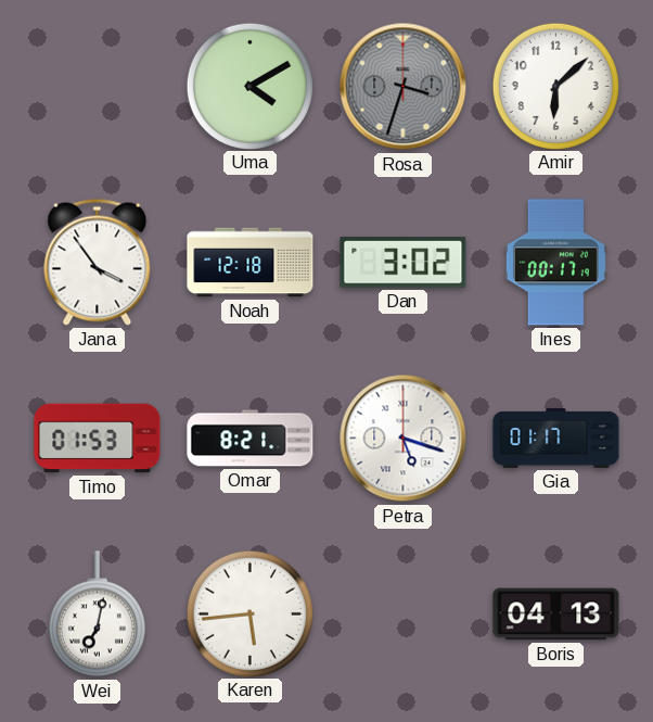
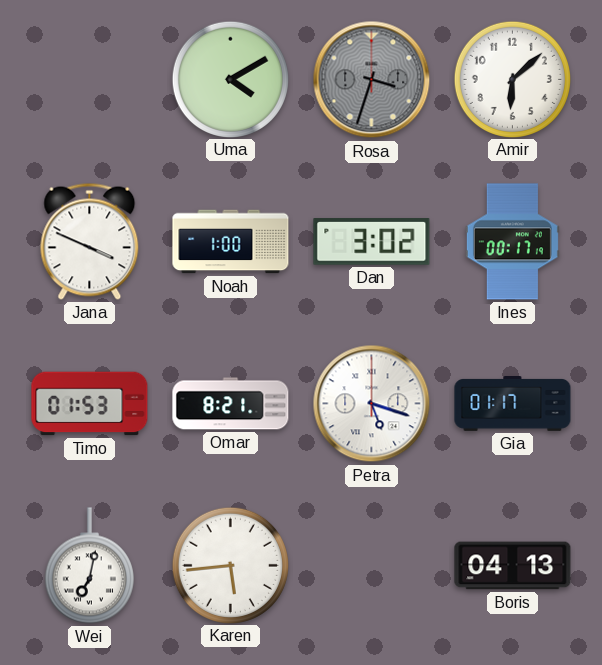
Jana: 3:54 -> 3:49 (90, 241)
Noah: 12:18 -> 1:00 (231, 242)
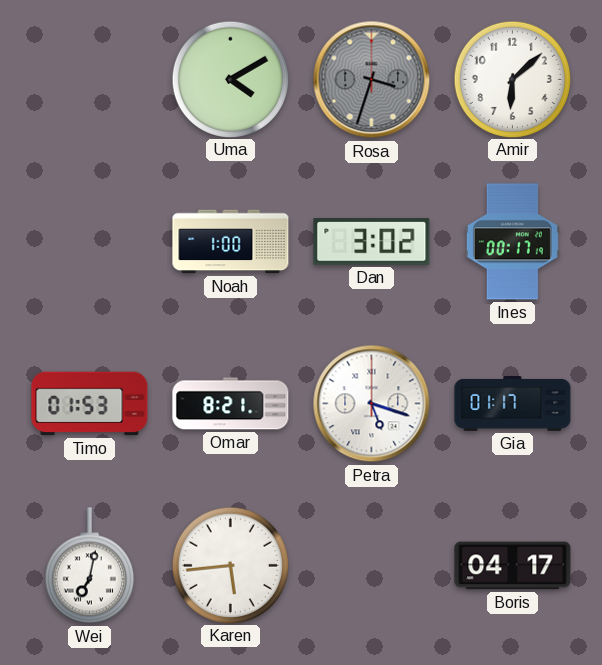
Jana: 3:49 -> none (90, 241)
Boris: 04:13 -> 04:17 (513, 566)
